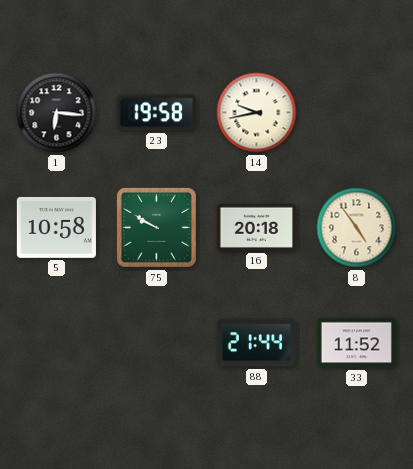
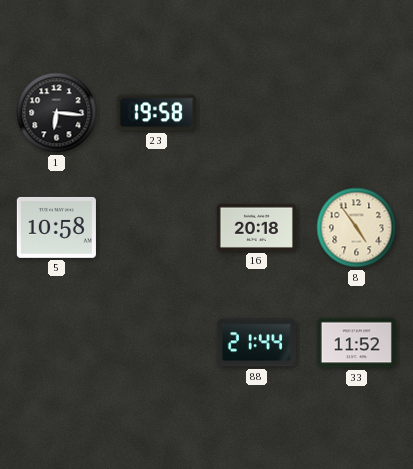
14: 9:43 -> none (257, 113)
75: 9:50 -> none (156, 227)
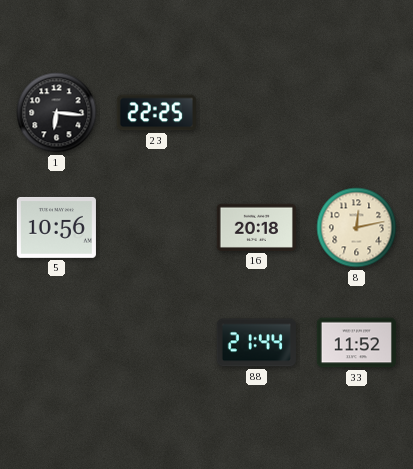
23: 19:58 -> 22:25 (156, 113)
5: 10:58 -> 10:56 (56, 227)
8: 4:54 -> 12:13 (357, 228)
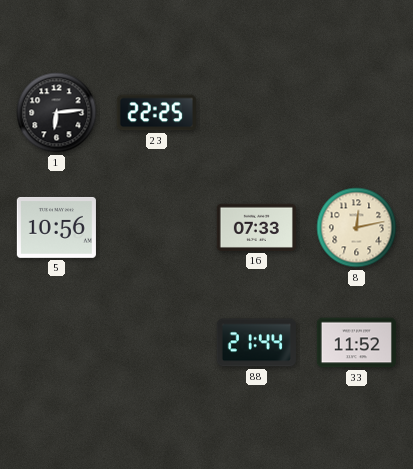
1: 6:16 -> 6:14 (57, 113)
16: 20:18 -> 07:33 (256, 227)
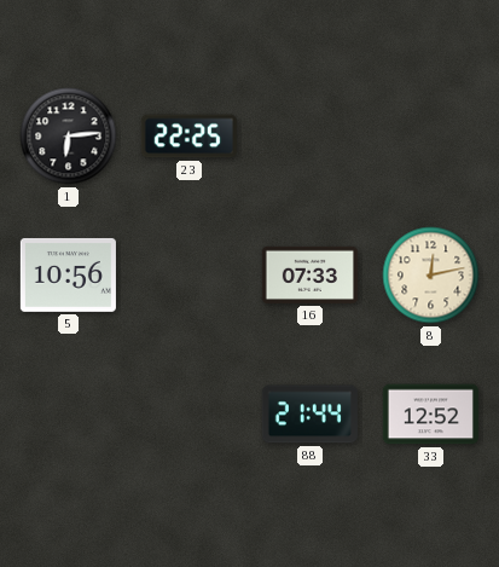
33: 11:52 -> 12:52 (430, 415)
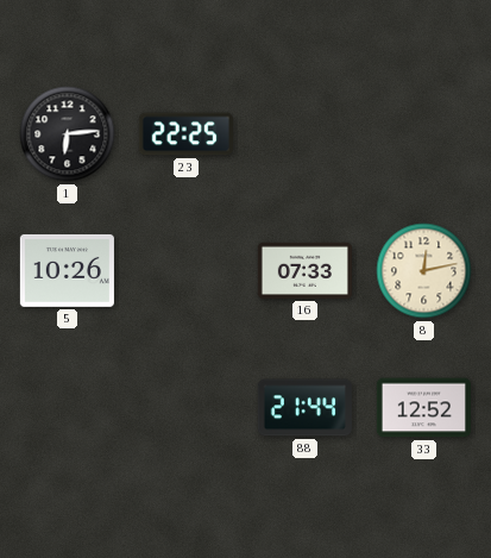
5: 10:56 -> 10:26 (67, 270)
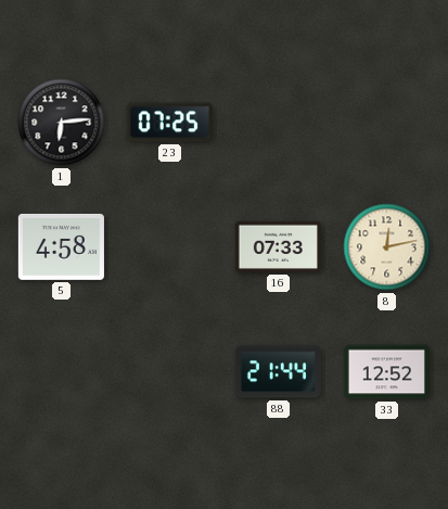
23: 22:25 -> 07:25 (169, 123)
5: 10:26 -> 4:58 (61, 246)
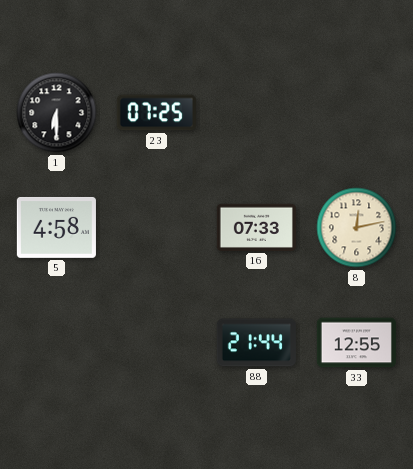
1: 6:14 -> 6:30 (57, 113)
33: 12:52 -> 12:55 (356, 343)
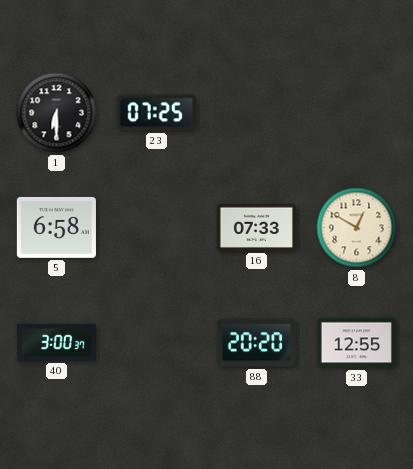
5: 4:58 -> 6:58 (56, 227)
8: 12:13 -> 12:50 (357, 228)
40: none -> 3:00 (56, 342)
88: 21:44 -> 20:20 (256, 343)
